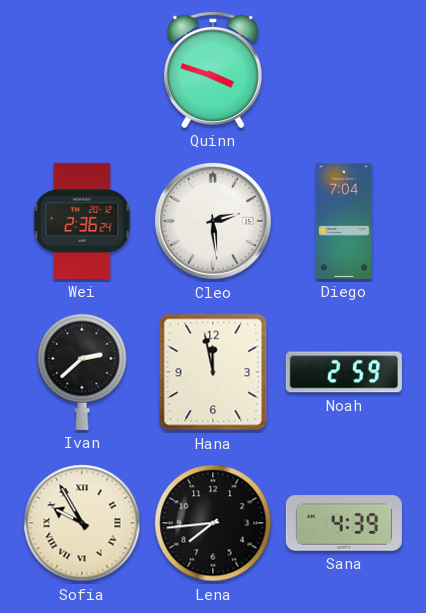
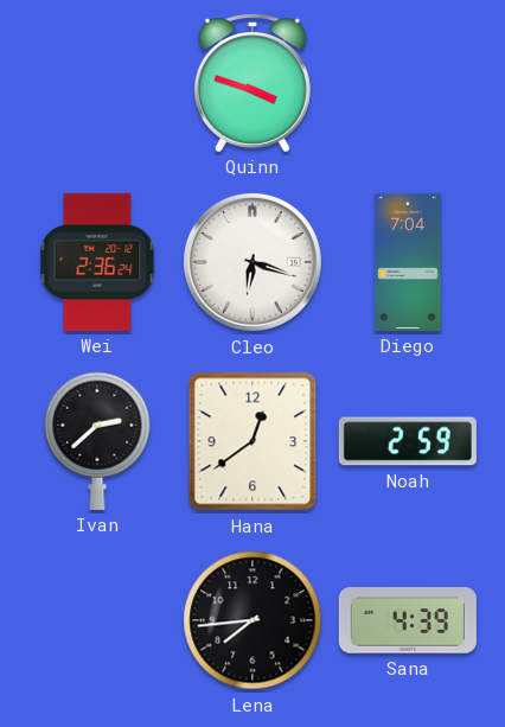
Cleo: 2:29 -> 6:18 (252, 262)
Hana: 11:58 -> 12:39 (252, 441)
Sofia: 9:55 -> none (82, 523)
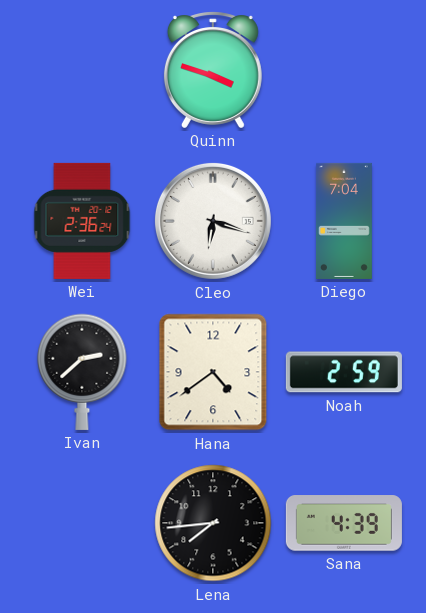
Hana: 12:39 -> 4:39 (213, 372)
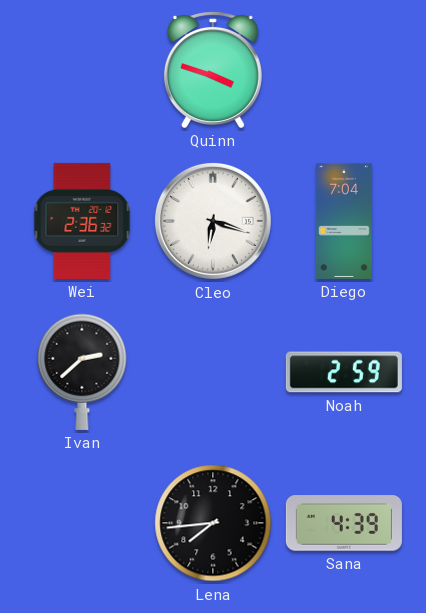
Wei: 2:36:24 -> 2:36:32 (82, 221)
Hana: 4:39 -> none (213, 372)
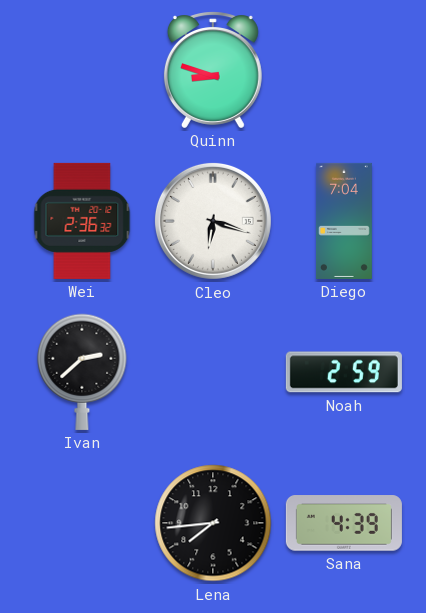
Quinn: 3:48 -> 8:48 (213, 70)
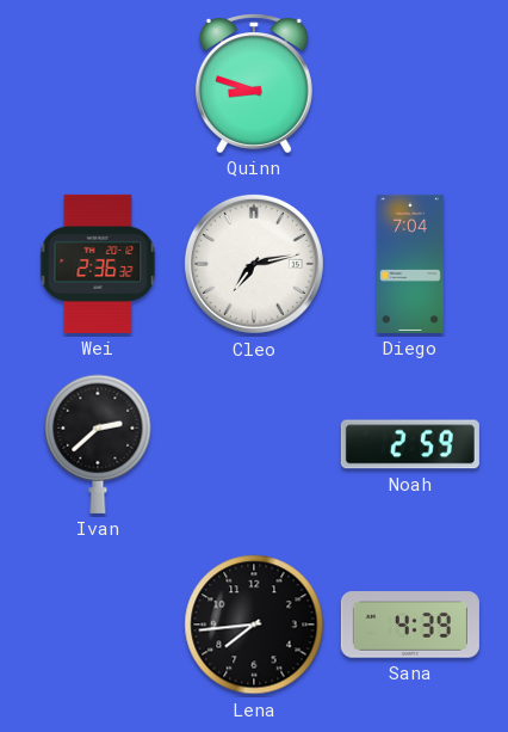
Cleo: 6:18 -> 7:13 (254, 264)
